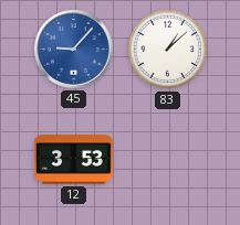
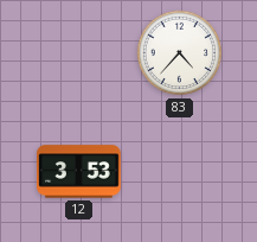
45: 9:07 -> none (74, 50)
83: 1:08 -> 4:37 (180, 53)
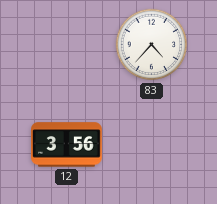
12: 3:53 -> 3:56 (67, 145)
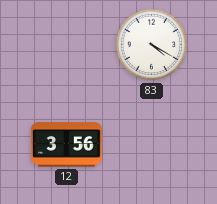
83: 4:37 -> 4:20 (152, 45)
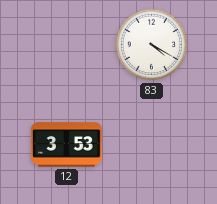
12: 3:56 -> 3:53 (67, 145)
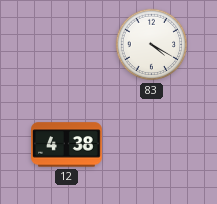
12: 3:53 -> 4:38 (67, 145)
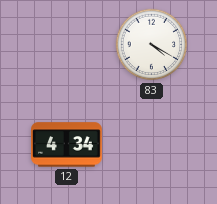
12: 4:38 -> 4:34 (67, 145)
